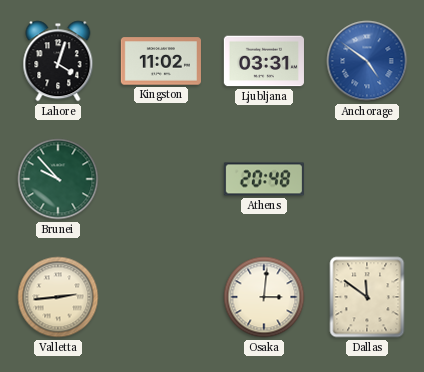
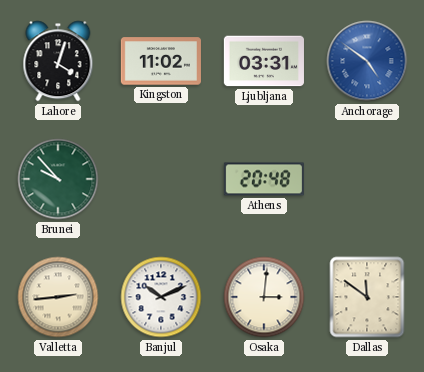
Banjul: none -> 10:11 (161, 297)
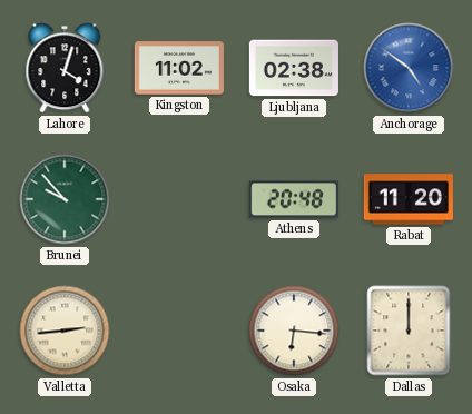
Ljubljana: 03:31 -> 02:38 (294, 68)
Rabat: none -> 11:20 (409, 199)
Banjul: 10:11 -> none (161, 297)
Osaka: 3:01 -> 6:16 (294, 331)
Dallas: 11:51 -> 12:00 (409, 331)
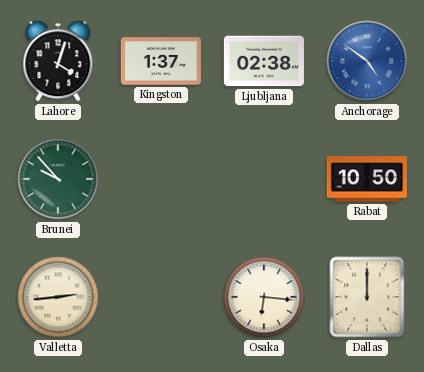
Kingston: 11:02 -> 1:37 (161, 61)
Athens: 20:48 -> none (294, 199)
Rabat: 11:20 -> 10:50 (367, 179)
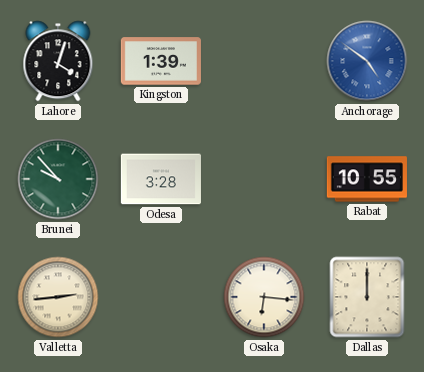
Kingston: 1:37 -> 1:39 (161, 61)
Ljubljana: 02:38 -> none (264, 61)
Odesa: none -> 3:28 (161, 179)
Rabat: 10:50 -> 10:55 (367, 179)
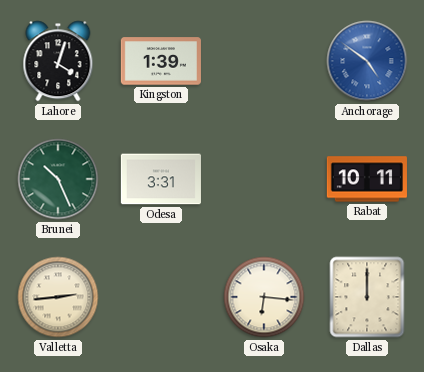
Brunei: 9:53 -> 10:26 (58, 179)
Odesa: 3:28 -> 3:31 (161, 179)
Rabat: 10:55 -> 10:11 (367, 179)
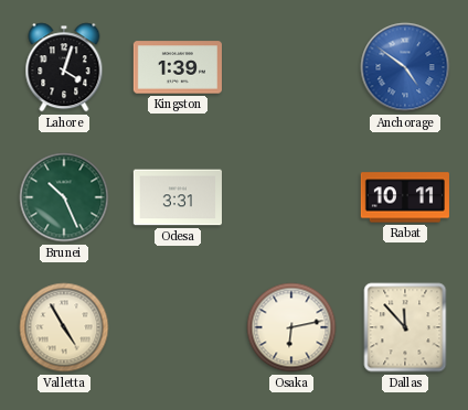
Valletta: 2:44 -> 4:55 (64, 327)
Osaka: 6:16 -> 6:13 (291, 327)
Dallas: 12:00 -> 11:53 (405, 327)
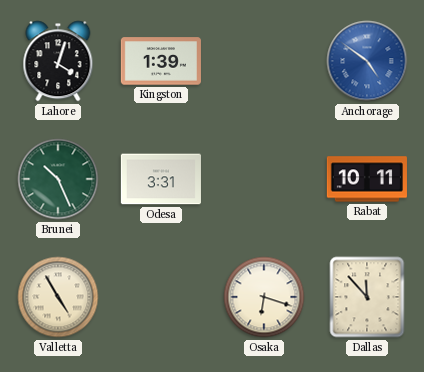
Osaka: 6:13 -> 6:18 (264, 297)
